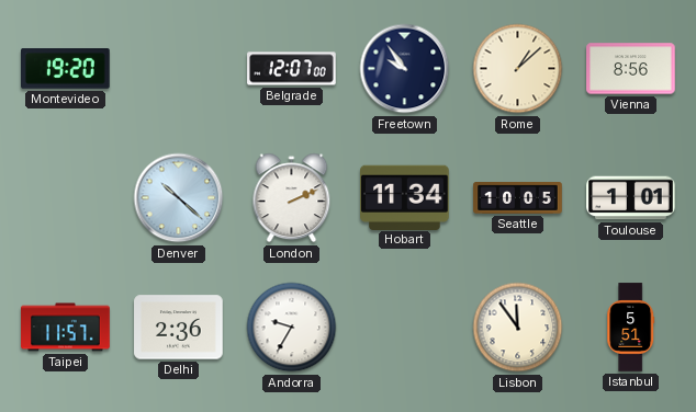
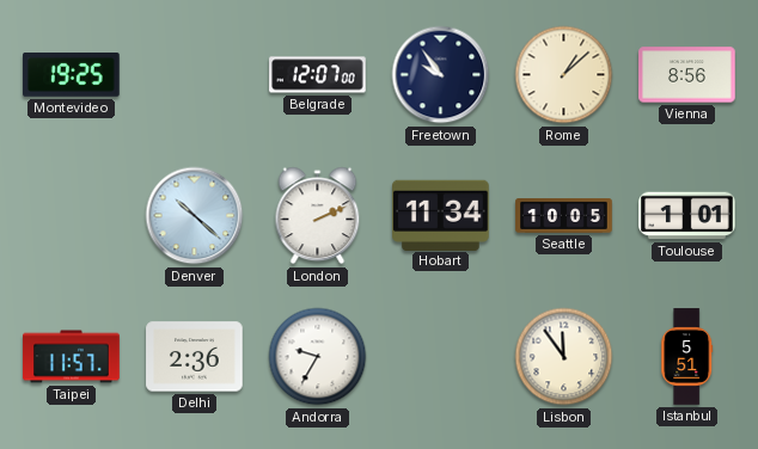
Montevideo: 19:20 -> 19:25 (72, 75)
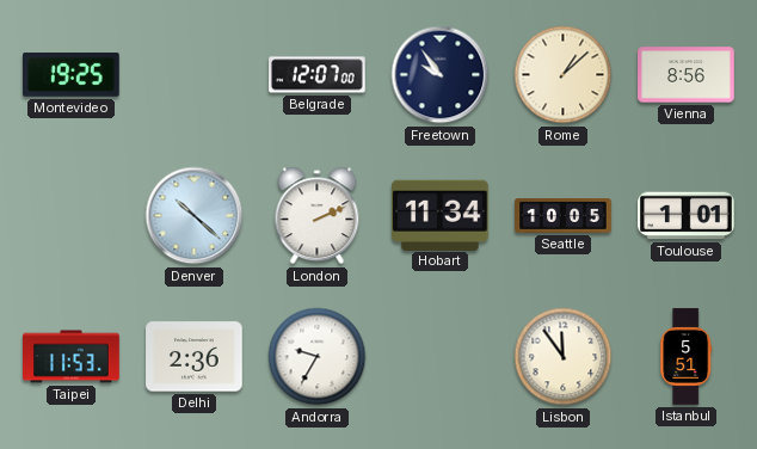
Taipei: 11:57 -> 11:53 (72, 357)
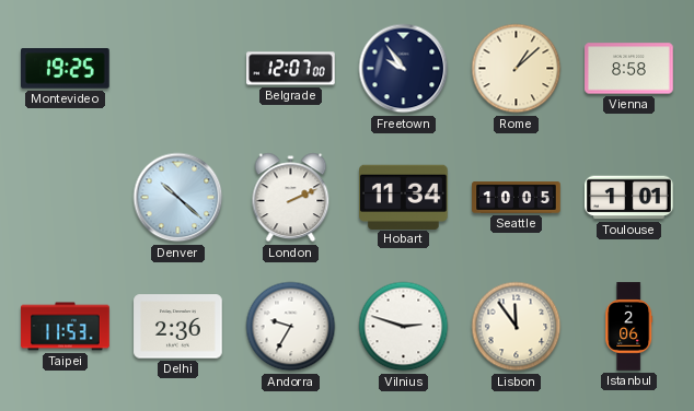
Vienna: 8:56 -> 8:58 (629, 69)
Vilnius: none -> 2:48 (404, 327)
Istanbul: 5:51 -> 2:06 (629, 327)
